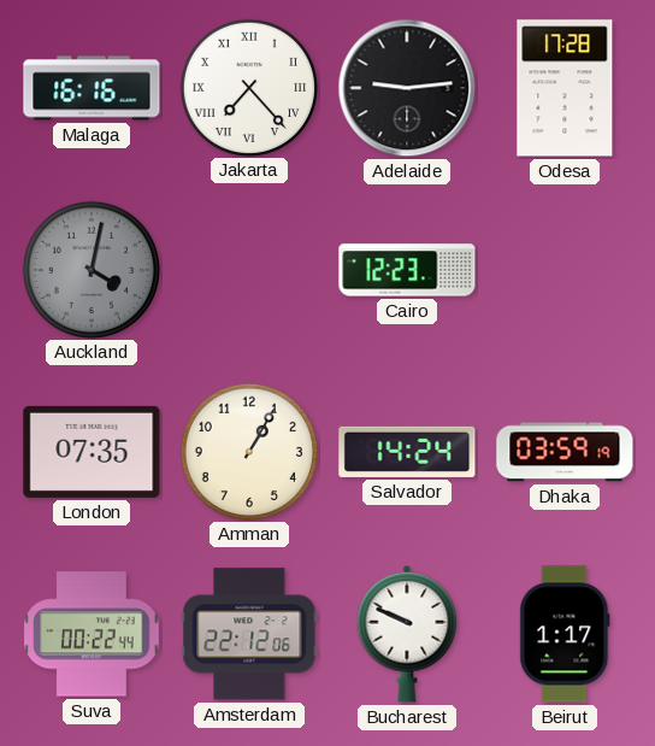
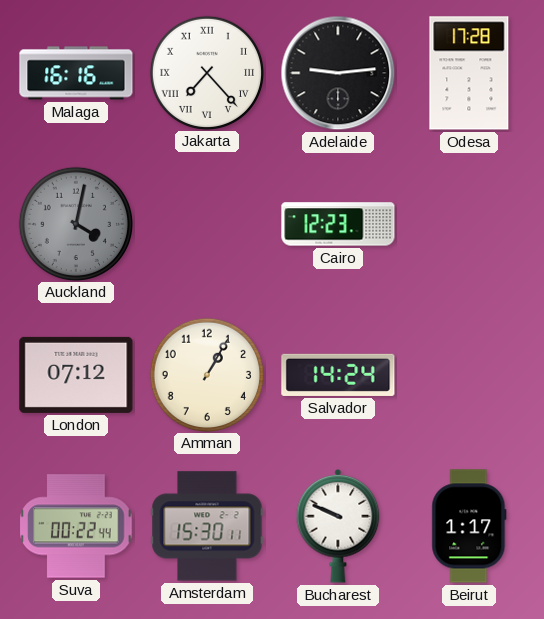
London: 07:35 -> 07:12 (76, 375)
Dhaka: 03:59 -> none (565, 452)
Amsterdam: 22:12 -> 15:30 (207, 526)
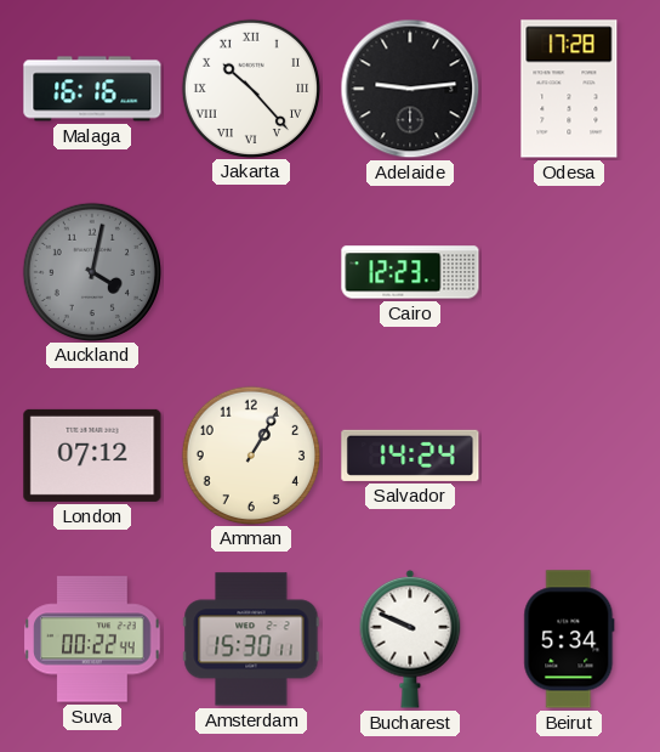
Jakarta: 7:23 -> 10:23 (250, 87)
Beirut: 1:17 -> 5:34 (569, 639)
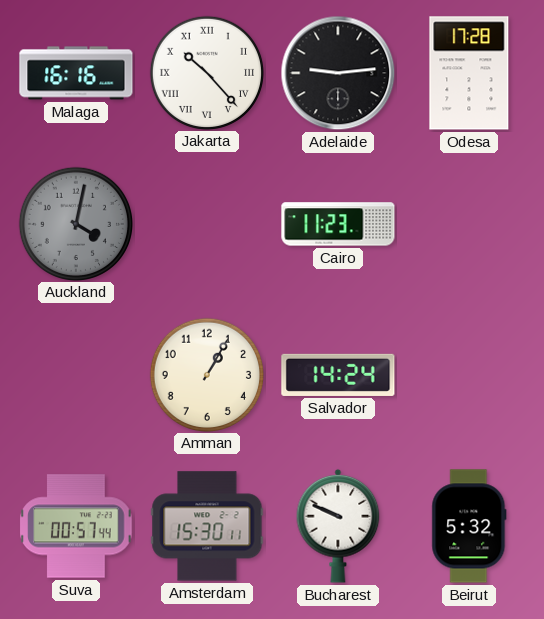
Cairo: 12:23 -> 11:23 (338, 224)
London: 07:12 -> none (92, 456)
Suva: 00:22 -> 00:57 (76, 526)
Beirut: 5:34 -> 5:32 (469, 526)
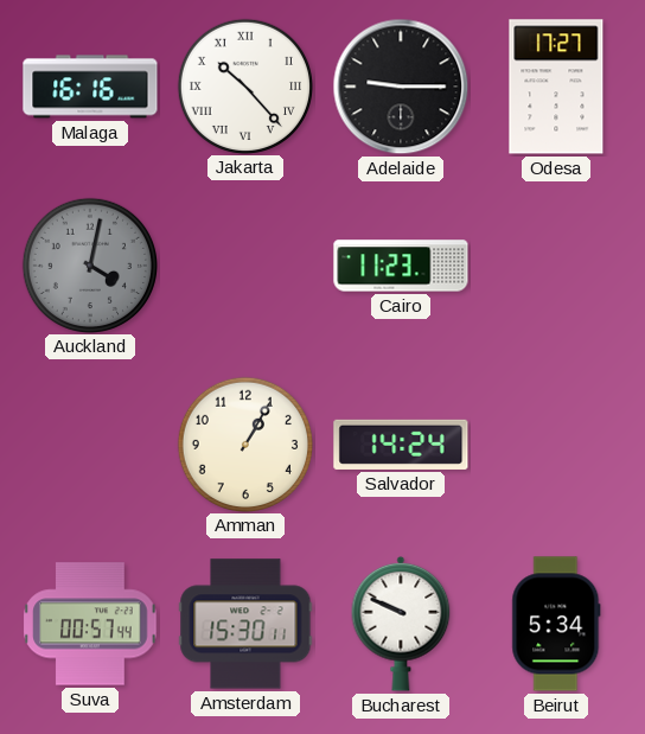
Adelaide: 9:14 -> 9:15 (401, 87)
Odesa: 17:28 -> 17:27 (556, 87)
Beirut: 5:32 -> 5:34 (556, 624)
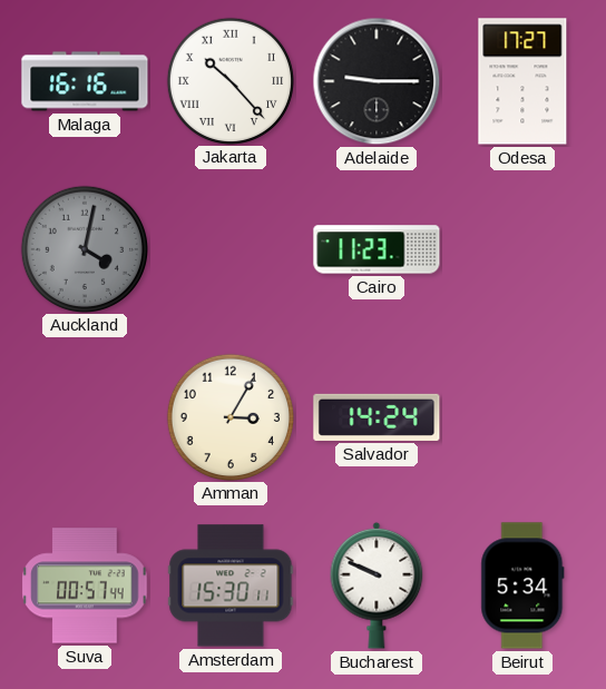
Amman: 1:05 -> 3:05 (229, 416)
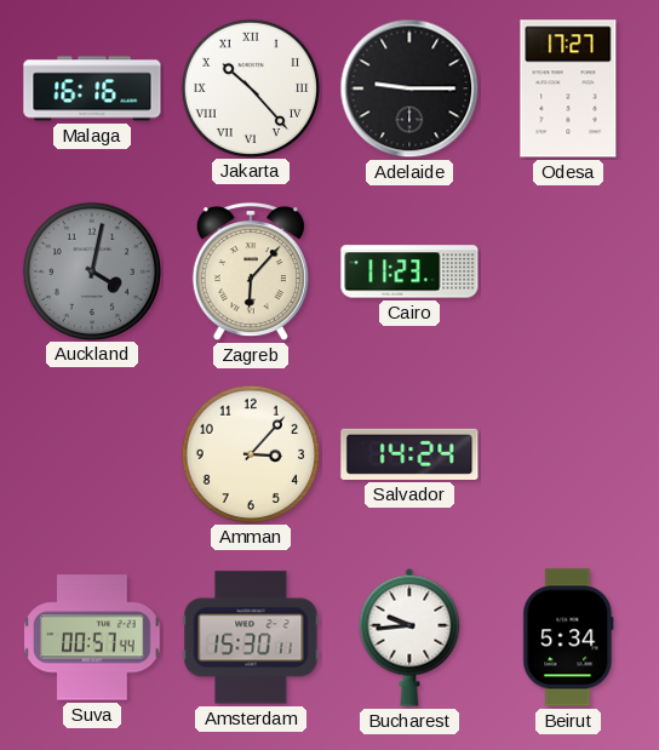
Zagreb: none -> 6:07 (251, 271)
Amman: 3:05 -> 3:07 (250, 453)
Bucharest: 9:49 -> 9:44 (409, 637)
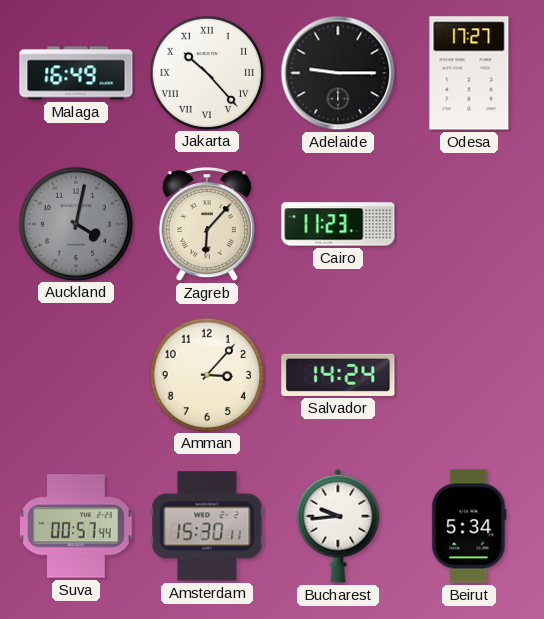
Malaga: 16:16 -> 16:49 (76, 73)
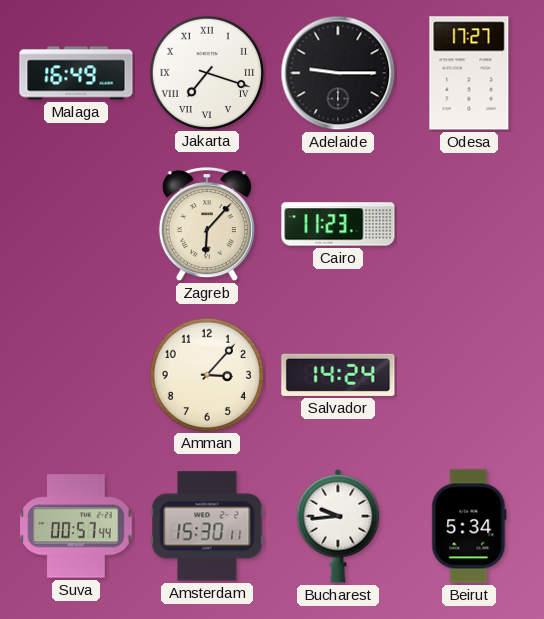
Jakarta: 10:23 -> 7:18 (206, 72)
Auckland: 4:02 -> none (75, 223)
